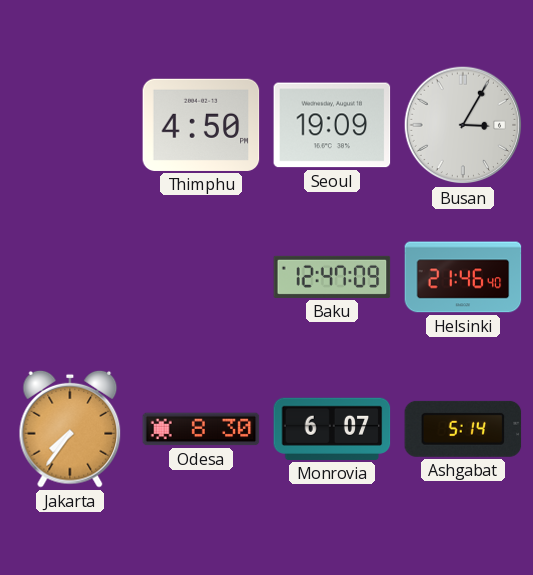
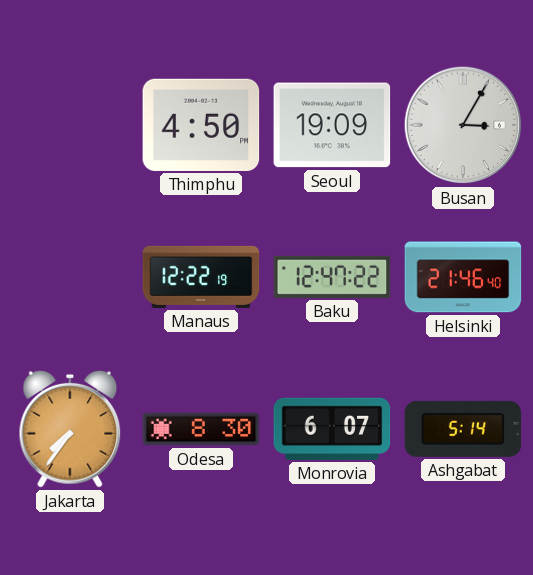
Manaus: none -> 12:22 (201, 277)
Baku: 12:47:09 -> 12:47:22 (332, 277)
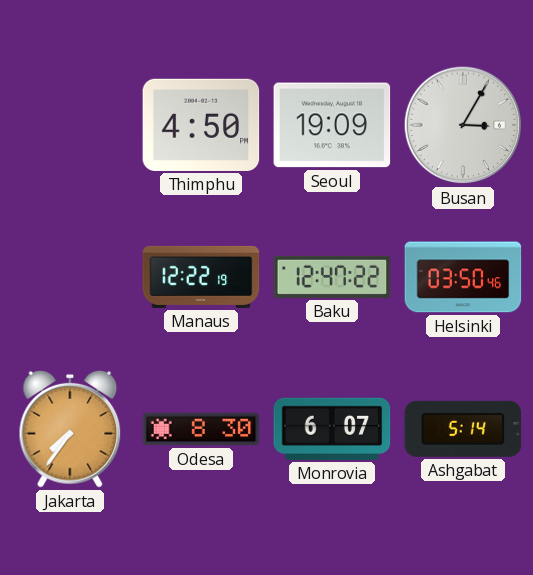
Helsinki: 21:46 -> 03:50 (463, 277)
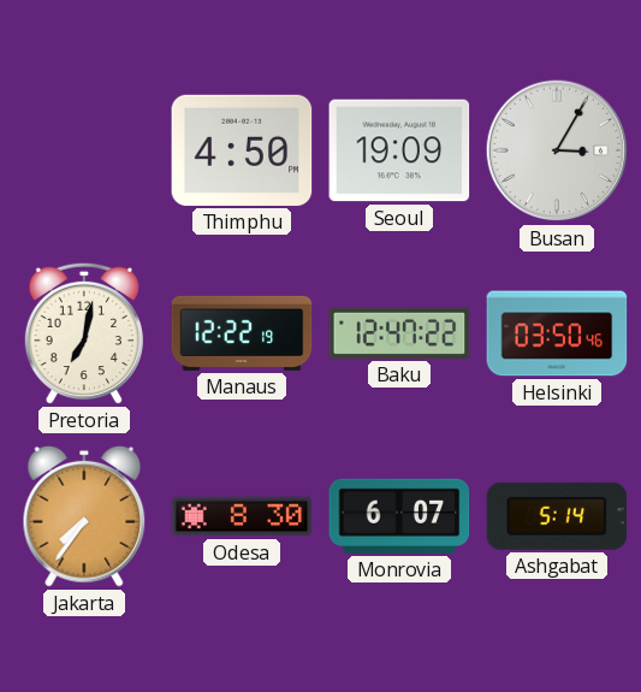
Pretoria: none -> 7:02 (84, 333)
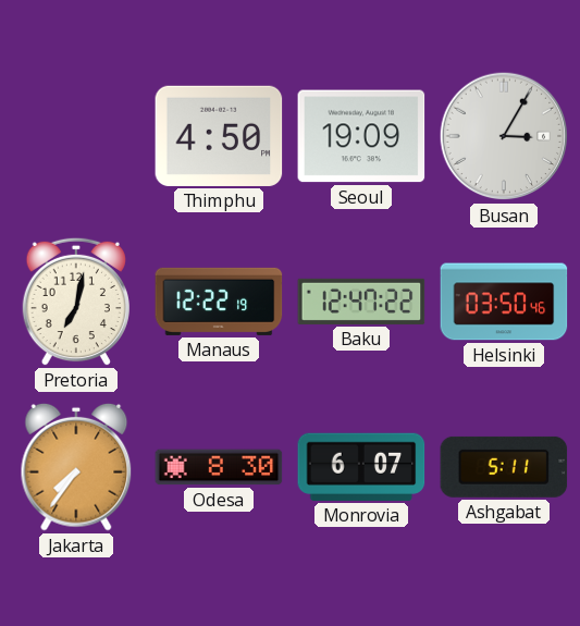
Ashgabat: 5:14 -> 5:11 (504, 467)
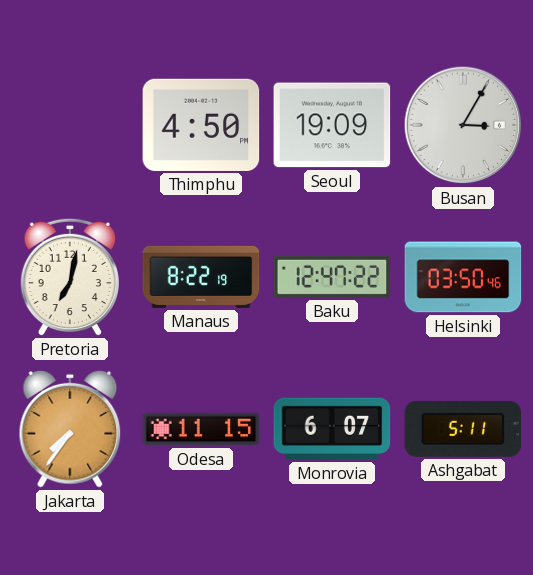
Manaus: 12:22 -> 8:22 (201, 277)
Odesa: 8:30 -> 11:15 (201, 429)
